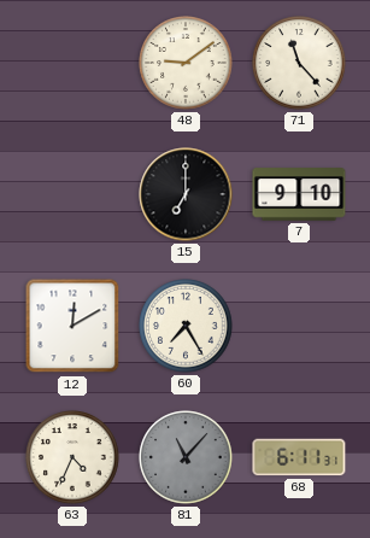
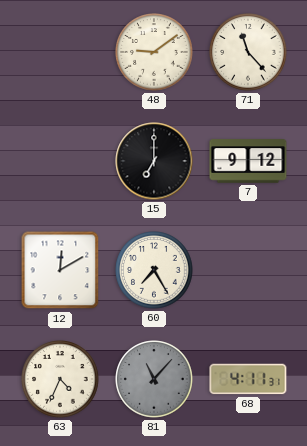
7: 9:10 -> 9:12 (248, 161)
68: 6:11 -> 4:11 (248, 379)
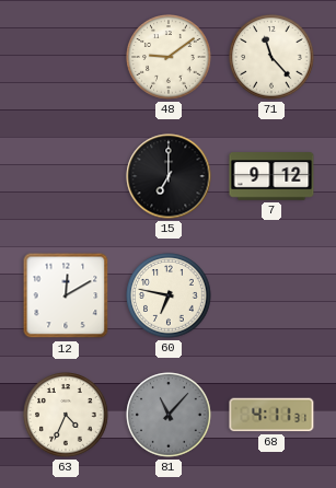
60: 7:25 -> 6:47 (169, 295)
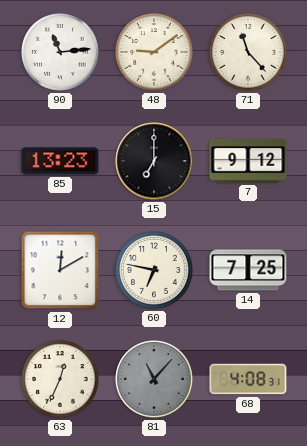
90: none -> 11:14 (60, 52)
85: none -> 13:23 (60, 161)
14: none -> 7:25 (248, 270)
63: 4:34 -> 12:34 (60, 379)
68: 4:11 -> 4:08 (248, 379)
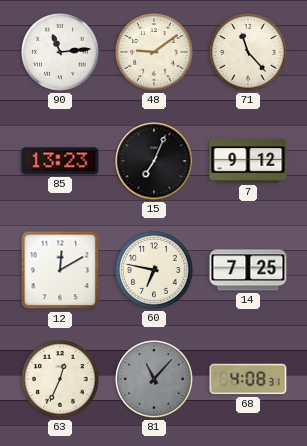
15: 7:00 -> 7:04 (154, 161)
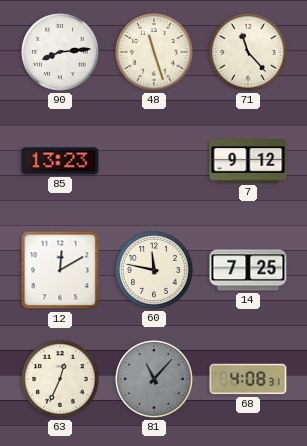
90: 11:14 -> 8:14 (60, 52)
48: 9:09 -> 11:27 (154, 52)
15: 7:04 -> none (154, 161)
60: 6:47 -> 11:47 (154, 270)
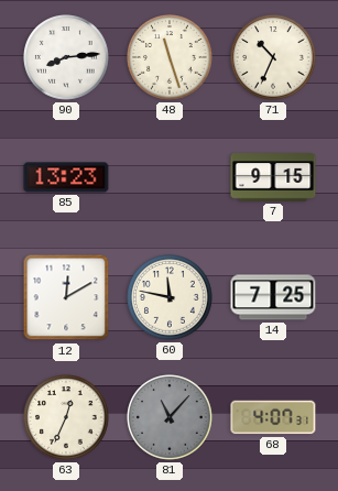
71: 11:23 -> 10:34 (273, 57)
7: 9:12 -> 9:15 (273, 177)
68: 4:08 -> 4:07 (273, 417)
